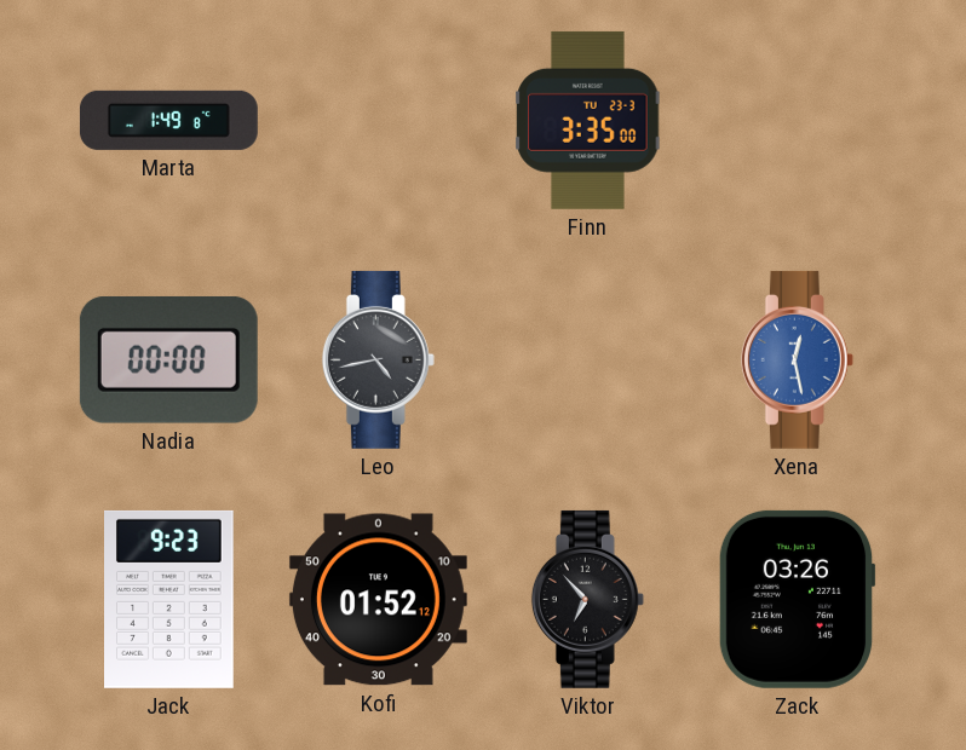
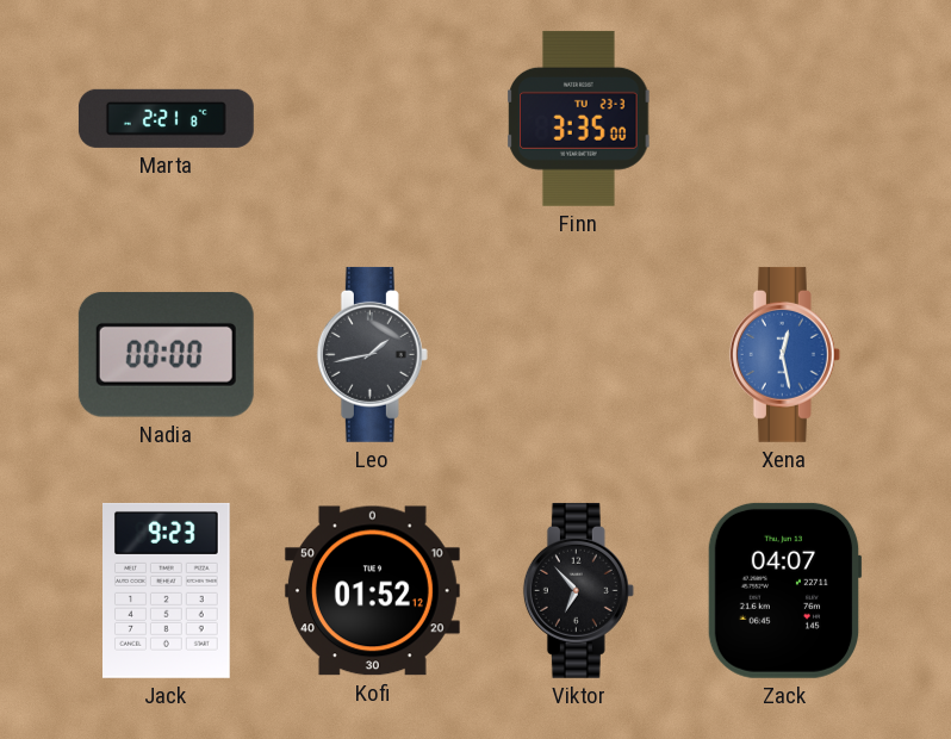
Marta: 1:49 -> 2:21 (166, 118)
Leo: 4:43 -> 1:43 (372, 354)
Zack: 03:26 -> 04:07 (784, 590)
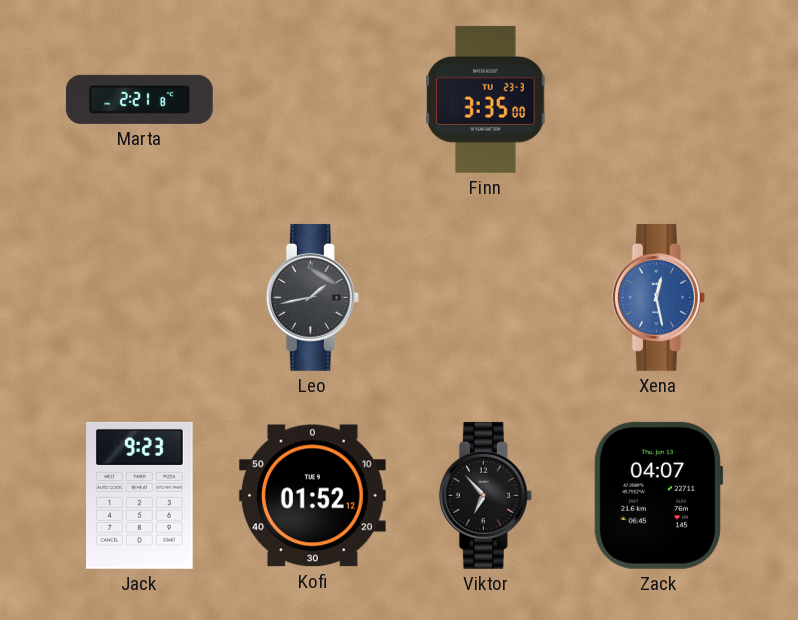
Nadia: 00:00 -> none (166, 354)
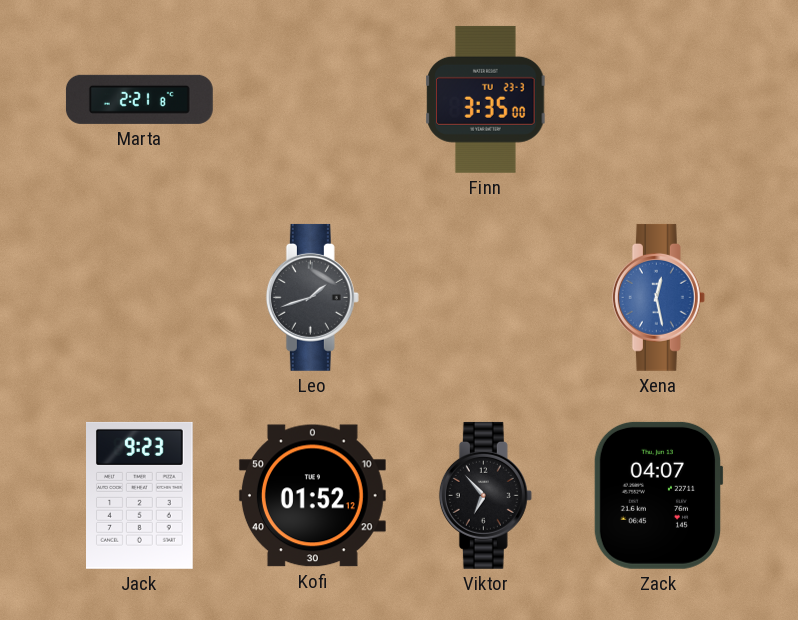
Leo: 1:43 -> 1:42 (312, 297)
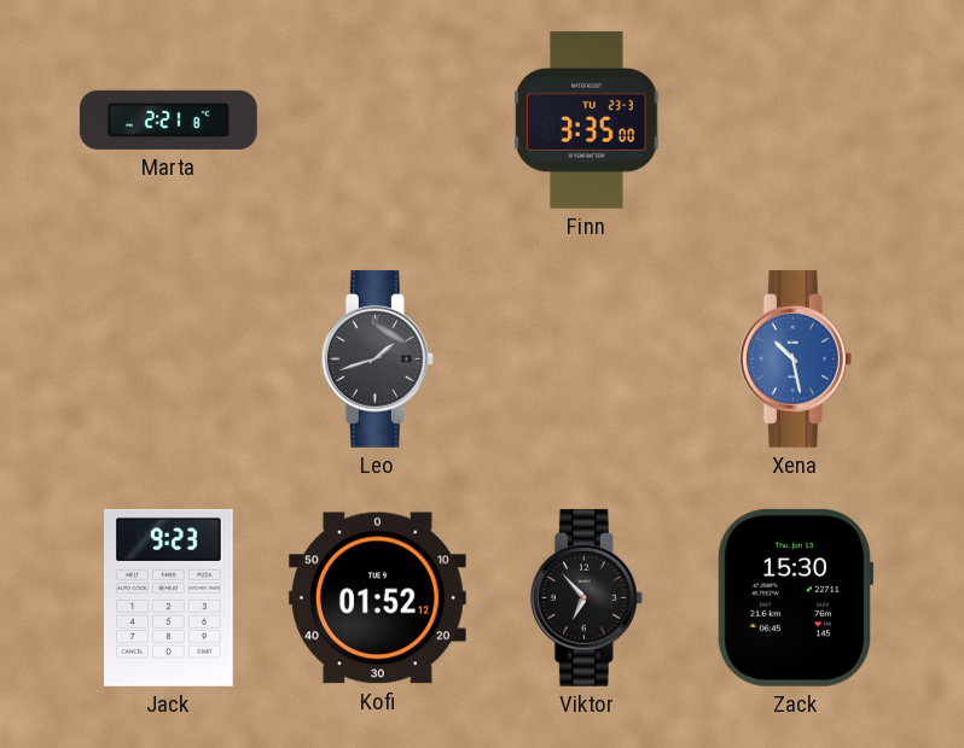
Xena: 12:28 -> 10:28 (795, 358)
Zack: 04:07 -> 15:30 (795, 597)
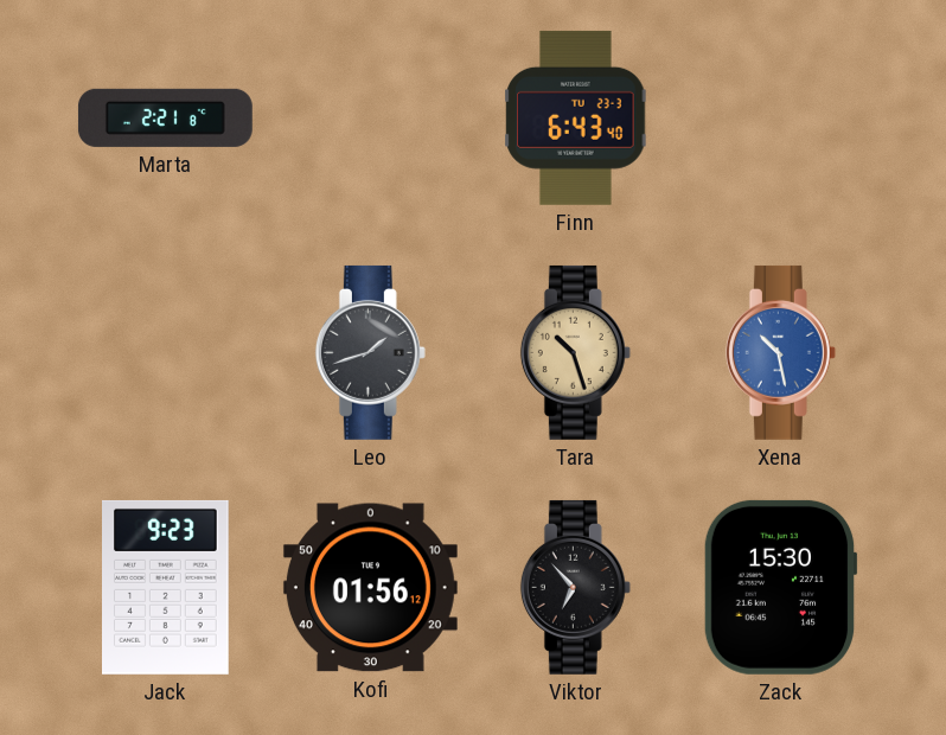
Finn: 3:35 -> 6:43 (576, 117)
Tara: none -> 10:27 (575, 352)
Kofi: 01:52 -> 01:56 (370, 588)
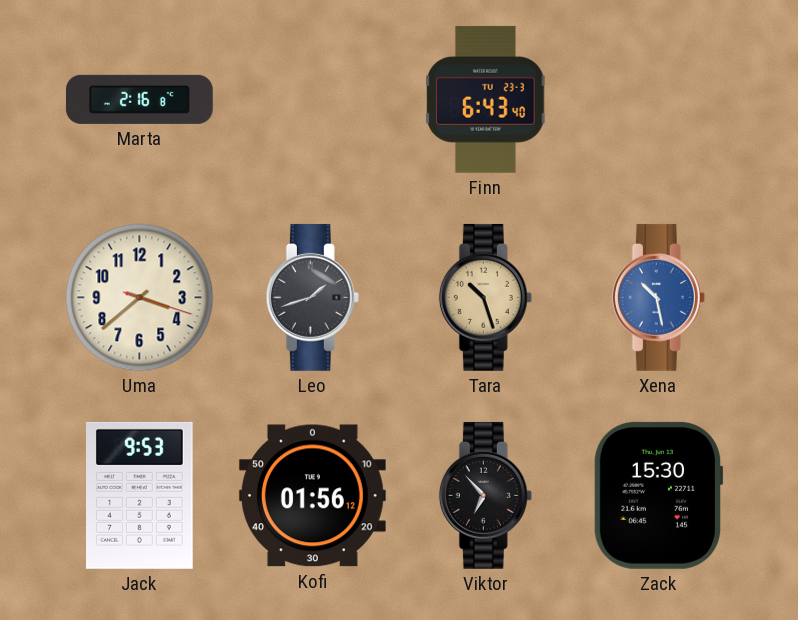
Marta: 2:21 -> 2:16 (139, 99)
Uma: none -> 3:38 (140, 298)
Jack: 9:23 -> 9:53 (140, 495)
